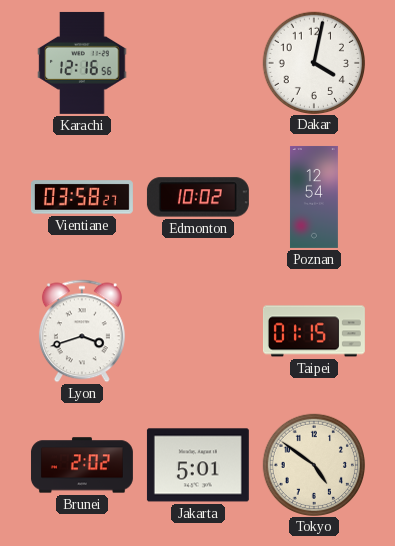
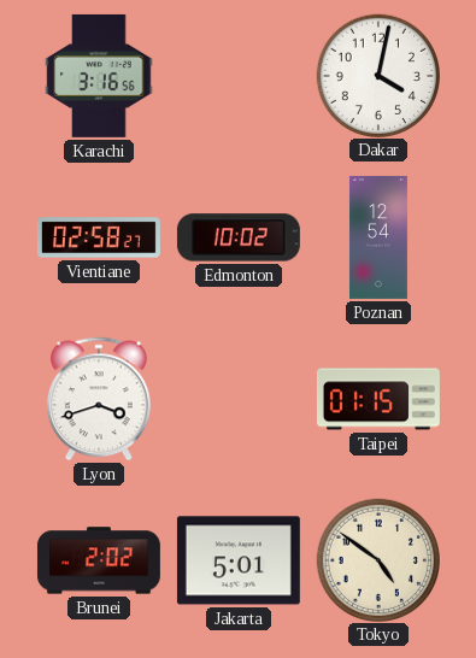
Karachi: 12:16 -> 3:16 (99, 76)
Vientiane: 03:58 -> 02:58 (99, 237)
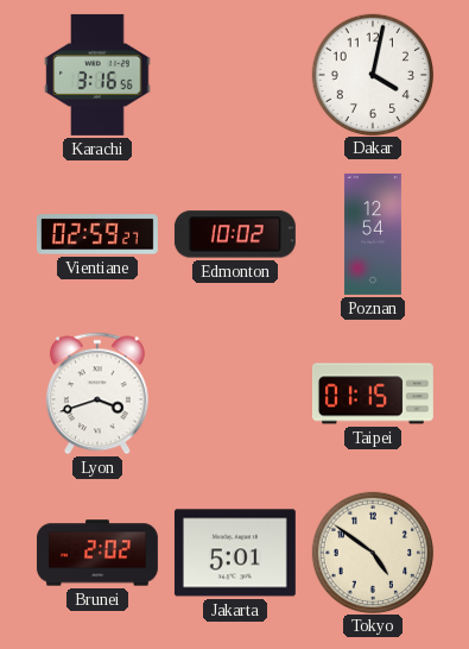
Vientiane: 02:58 -> 02:59 (97, 234)
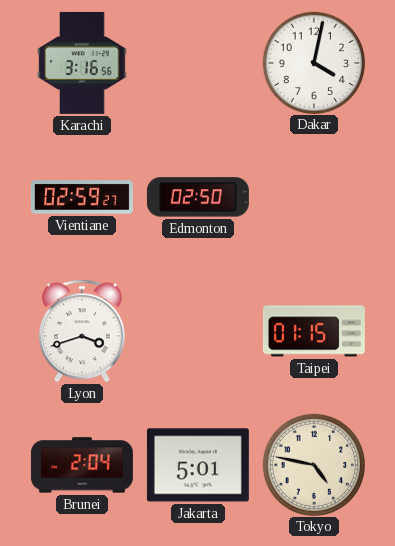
Edmonton: 10:02 -> 02:50 (198, 197)
Poznan: 12:54 -> none (373, 234)
Brunei: 2:02 -> 2:04 (82, 465)
Tokyo: 4:51 -> 4:47 (313, 464)
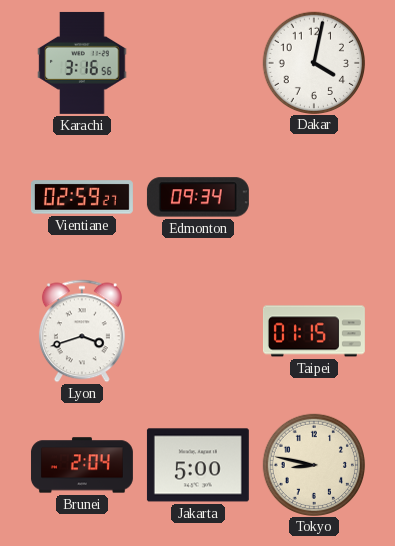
Edmonton: 02:50 -> 09:34 (198, 197)
Jakarta: 5:01 -> 5:00 (198, 465)
Tokyo: 4:47 -> 8:47 (313, 464)
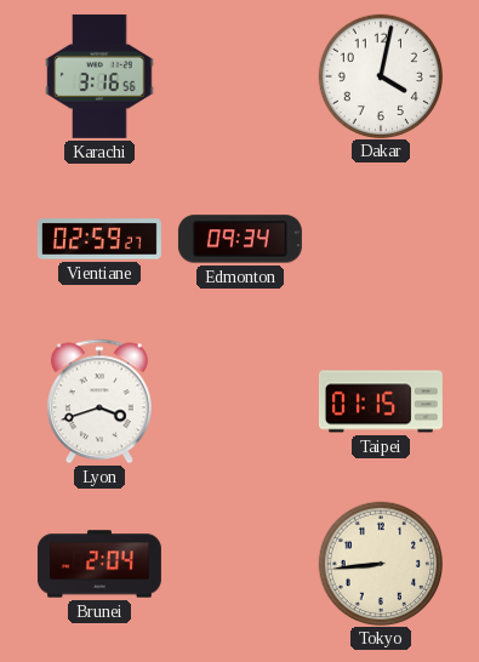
Jakarta: 5:00 -> none (198, 465)
Tokyo: 8:47 -> 8:44 (380, 563)
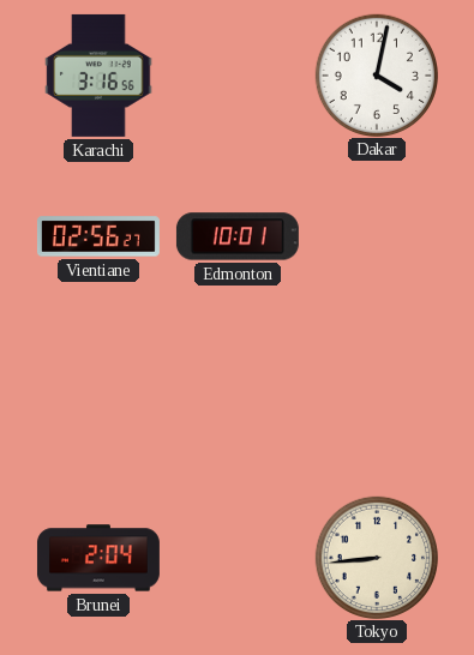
Vientiane: 02:59 -> 02:56 (98, 236)
Edmonton: 09:34 -> 10:01 (238, 236)
Lyon: 3:42 -> none (99, 401)
Taipei: 01:15 -> none (381, 401)
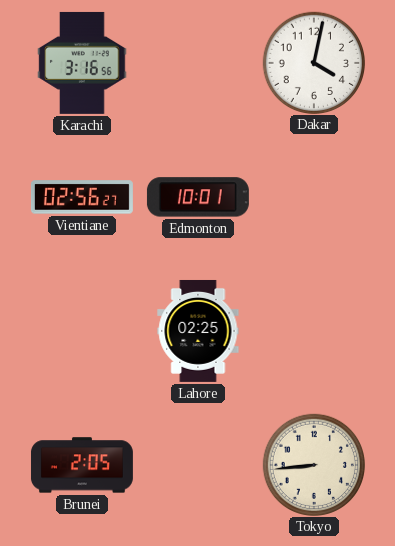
Lahore: none -> 02:25 (198, 331)
Brunei: 2:04 -> 2:05 (82, 465)
